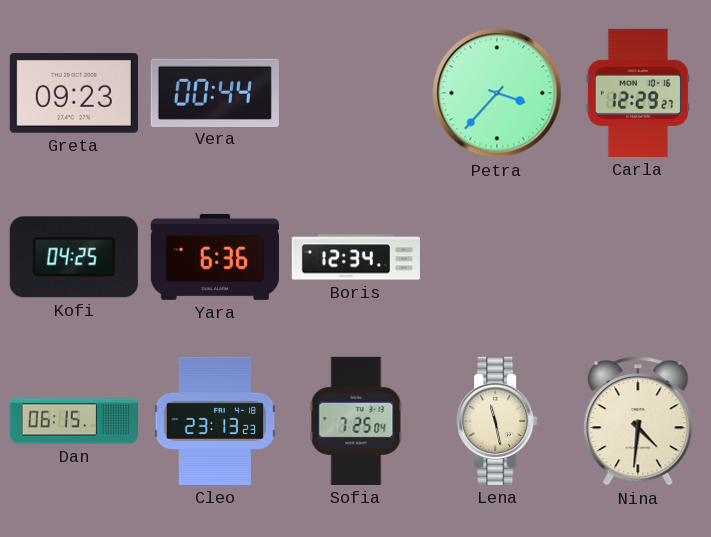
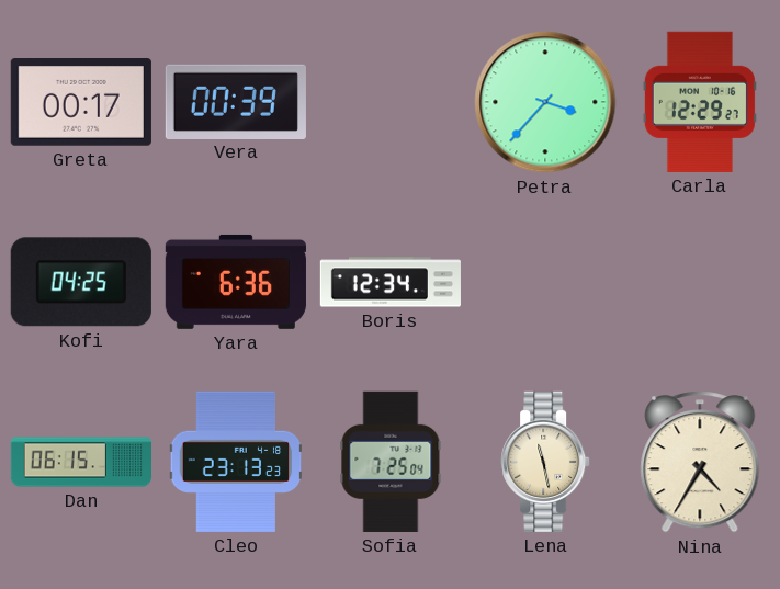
Greta: 09:23 -> 00:17 (81, 103)
Vera: 00:44 -> 00:39 (236, 101)
Nina: 4:31 -> 4:35 (700, 462)
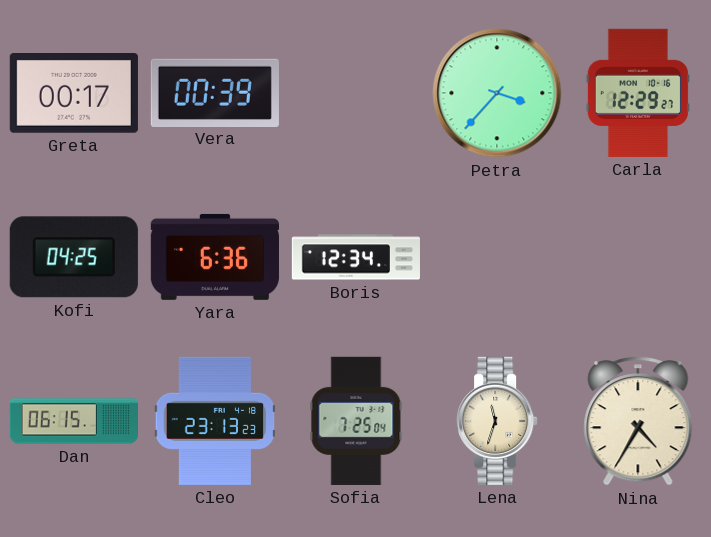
Lena: 11:28 -> 11:33 (497, 421)
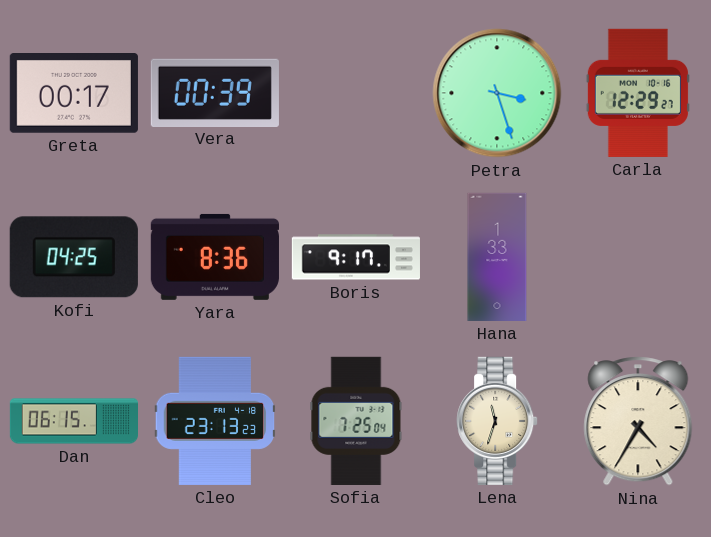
Petra: 3:37 -> 3:27 (497, 93)
Yara: 6:36 -> 8:36 (215, 257)
Boris: 12:34 -> 9:17 (356, 257)
Hana: none -> 1:33 (497, 257)
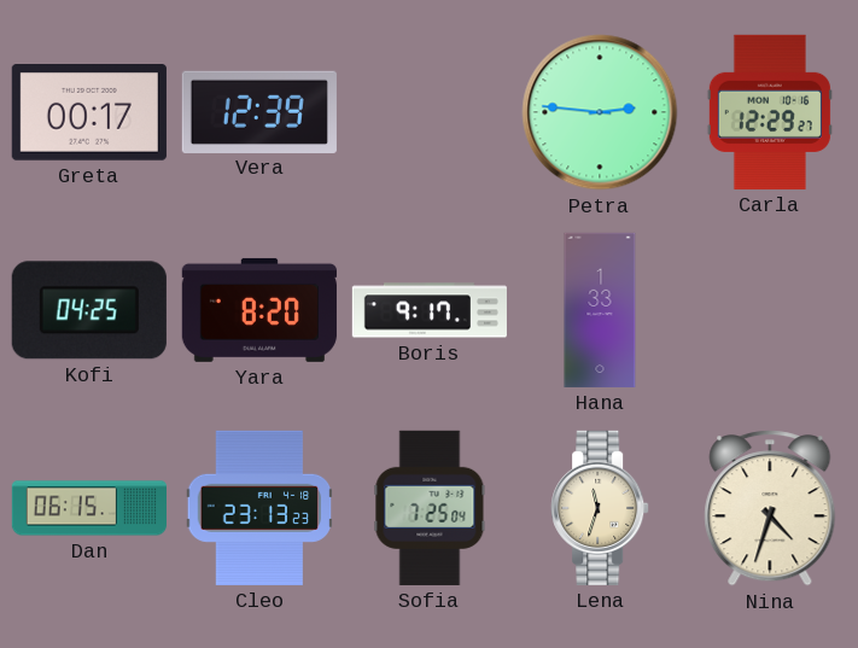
Vera: 00:39 -> 12:39 (259, 111)
Petra: 3:27 -> 2:46 (600, 112)
Yara: 8:36 -> 8:20 (259, 310)
Nina: 4:35 -> 4:33 (770, 508)
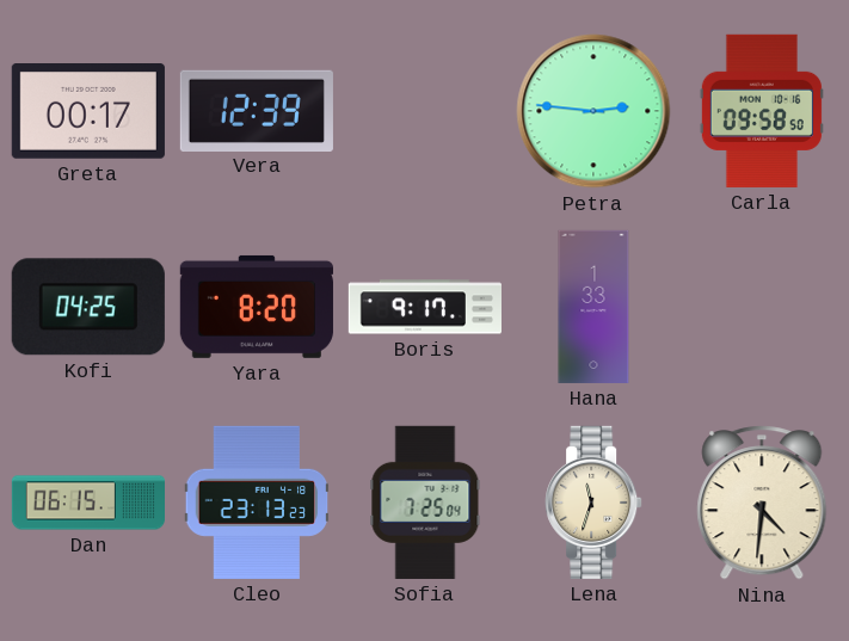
Carla: 12:29 -> 09:58 (762, 111)
Nina: 4:33 -> 4:31 (762, 503)
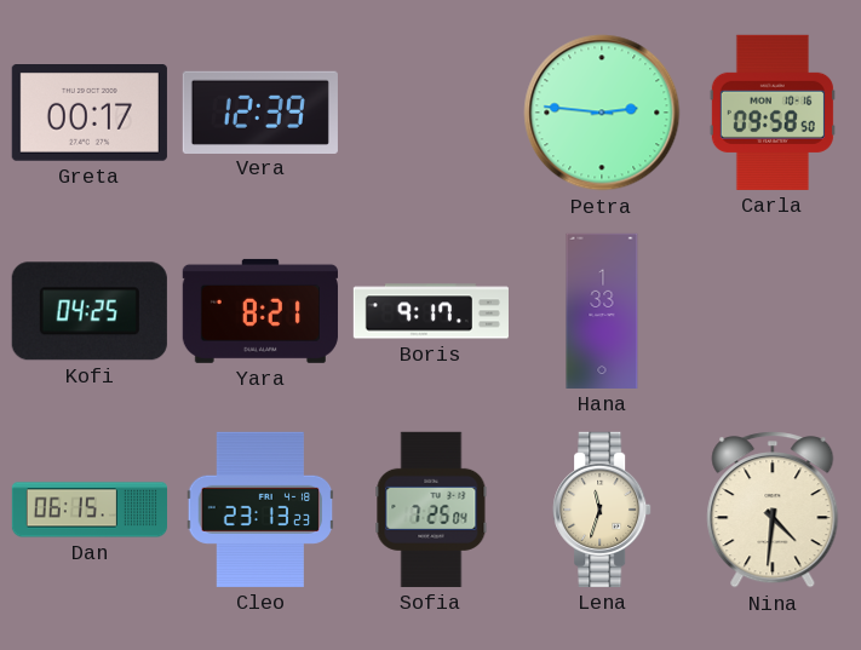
Yara: 8:20 -> 8:21 (260, 311)
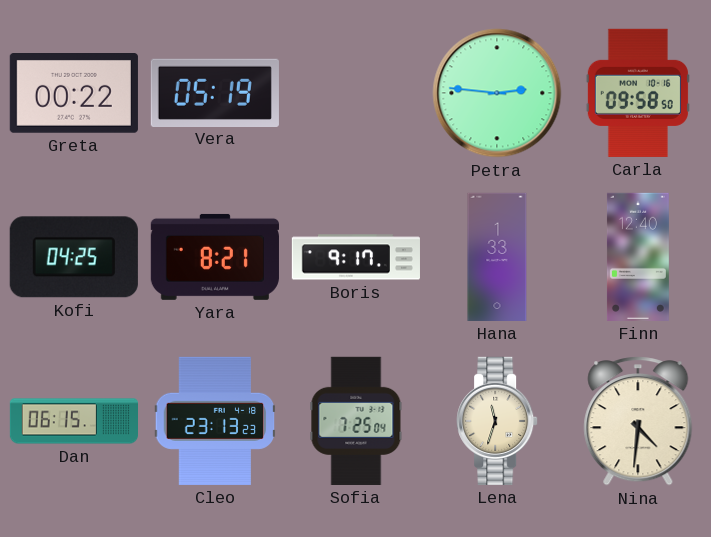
Greta: 00:17 -> 00:22 (74, 94)
Vera: 12:39 -> 05:19 (215, 92)
Finn: none -> 12:40 (638, 257)
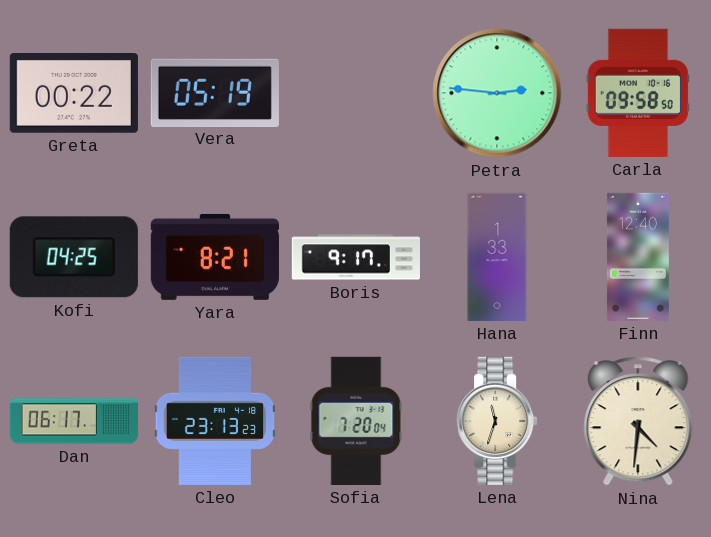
Dan: 06:15 -> 06:17 (73, 421)
Sofia: 7:25 -> 7:20 (356, 421)
